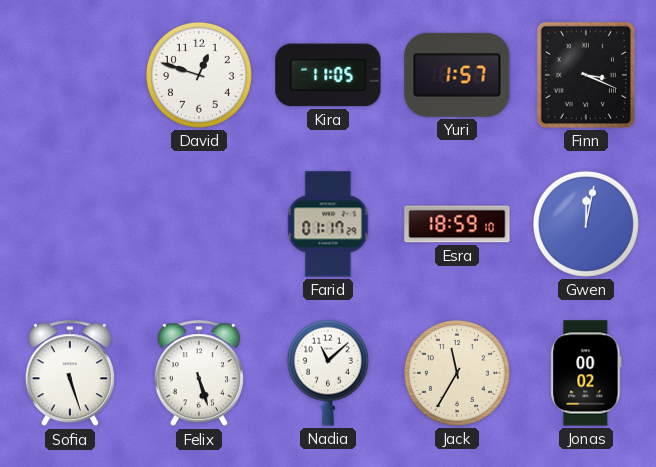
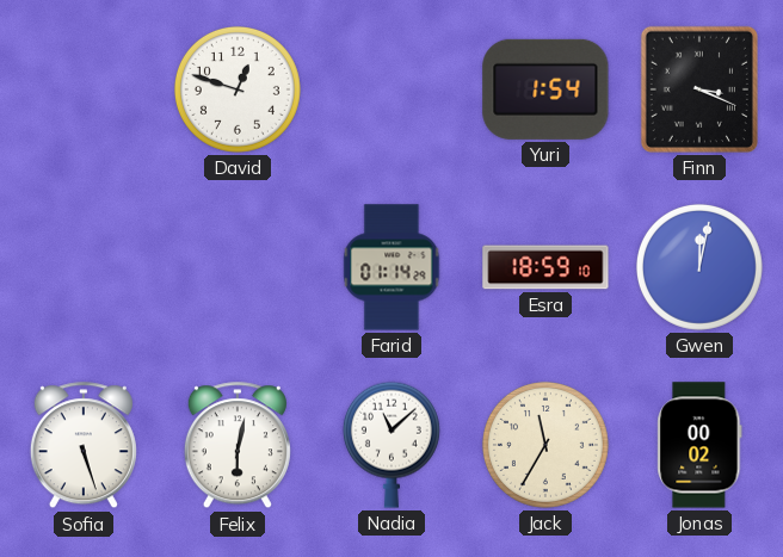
Kira: 11:05 -> none (328, 75)
Yuri: 1:57 -> 1:54 (545, 89)
Farid: 01:17 -> 01:14 (391, 267)
Felix: 5:27 -> 6:02 (238, 446)
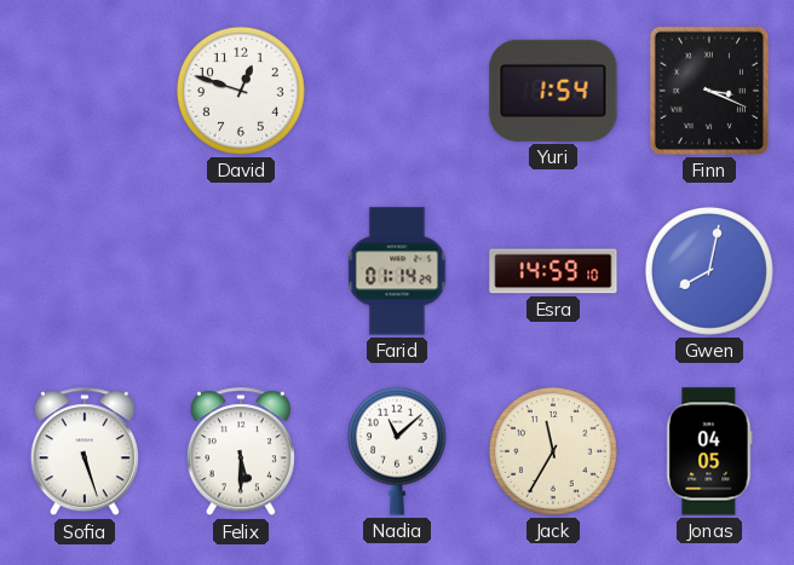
Esra: 18:59 -> 14:59 (553, 271)
Gwen: 12:02 -> 8:02 (709, 271)
Felix: 6:02 -> 5:30 (241, 452)
Jonas: 00:02 -> 04:05 (709, 451)
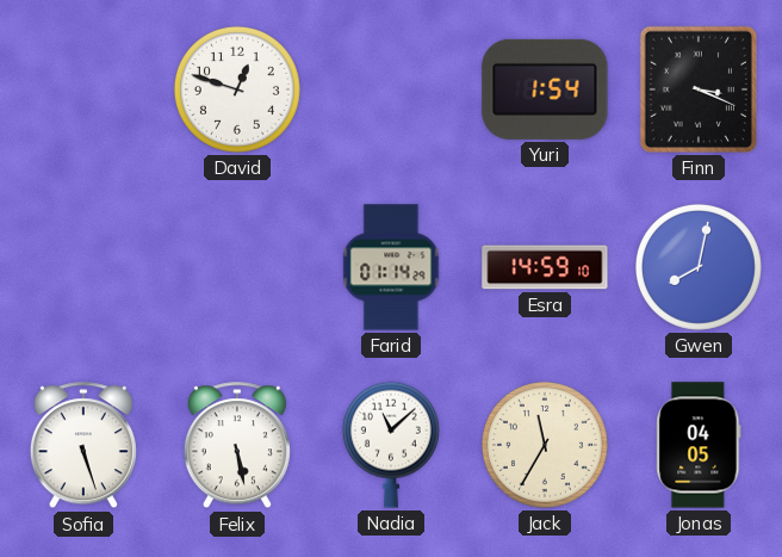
Felix: 5:30 -> 5:28 (237, 446)
